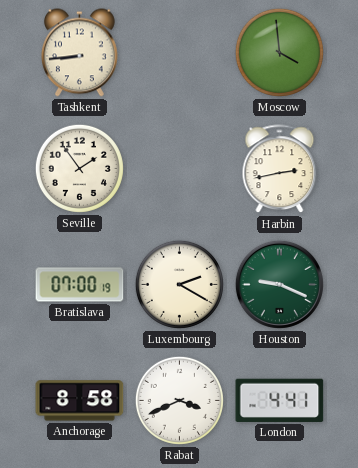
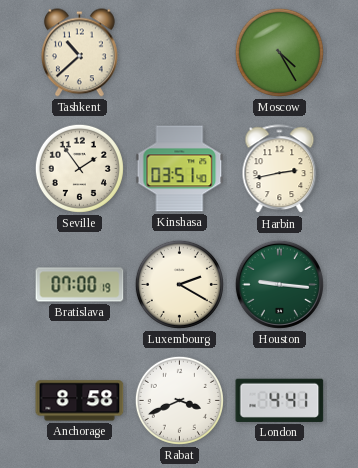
Tashkent: 8:44 -> 10:38 (79, 53)
Moscow: 3:59 -> 4:25 (279, 52)
Kinshasa: none -> 03:51 (180, 169)
Houston: 9:19 -> 9:16 (279, 284)
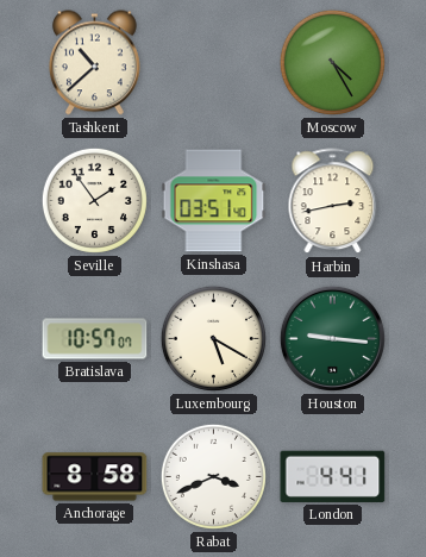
Bratislava: 07:00 -> 10:57 (95, 339)
Luxembourg: 2:20 -> 5:20 (213, 338)
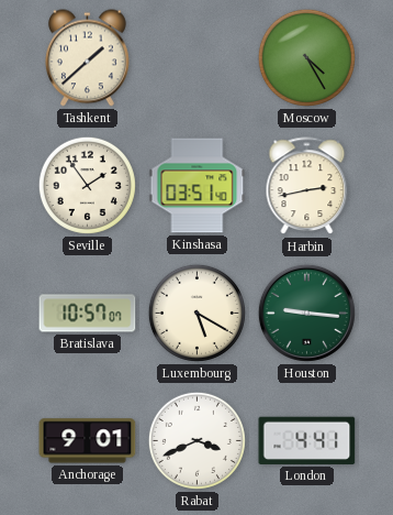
Tashkent: 10:38 -> 1:38 (87, 58)
Anchorage: 8:58 -> 9:01 (88, 441)
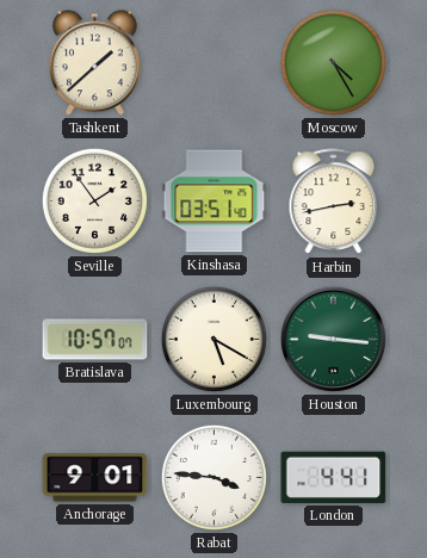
Rabat: 3:41 -> 3:46 (213, 477)
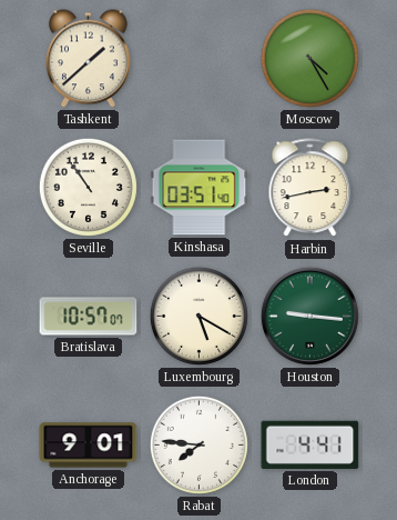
Seville: 1:54 -> 10:54 (88, 187)
Rabat: 3:46 -> 7:46 (198, 444)
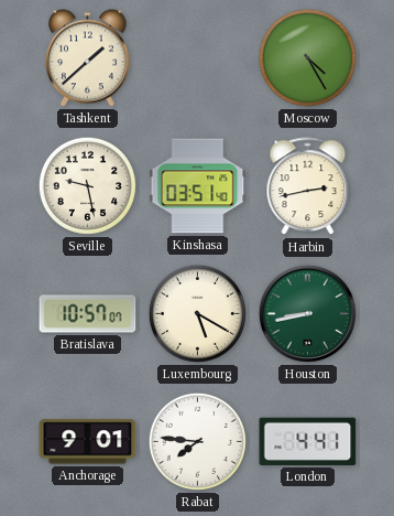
Seville: 10:54 -> 9:28 (87, 185)
Houston: 9:16 -> 8:43 (307, 313)
